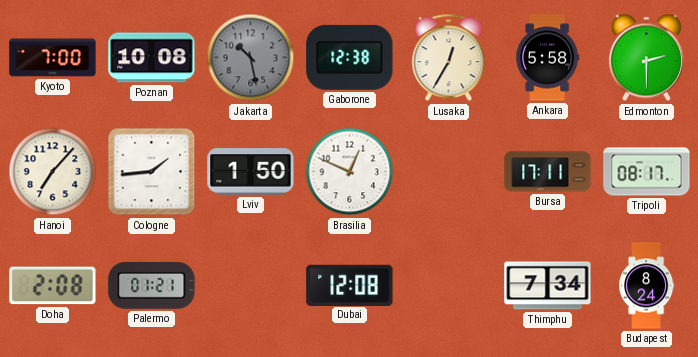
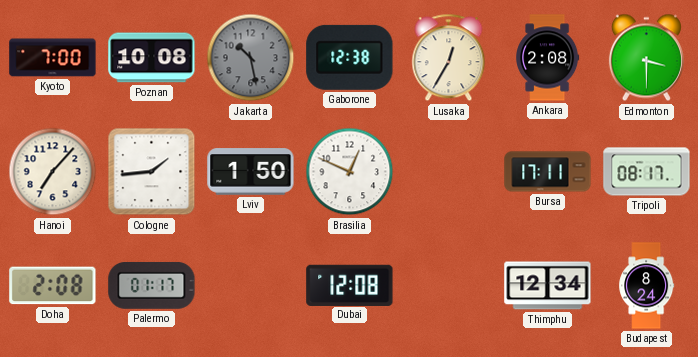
Ankara: 5:58 -> 2:08 (548, 58)
Edmonton: 2:30 -> 3:30 (646, 58)
Palermo: 01:21 -> 01:17 (152, 285)
Thimphu: 7:34 -> 12:34 (548, 286)
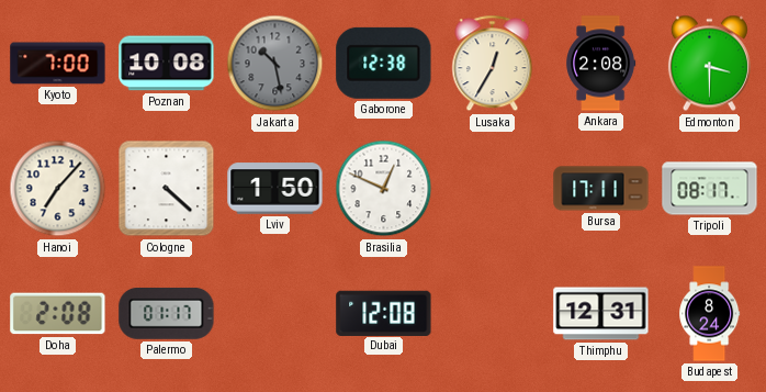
Cologne: 1:44 -> 4:22 (167, 189)
Thimphu: 12:34 -> 12:31 (601, 314)
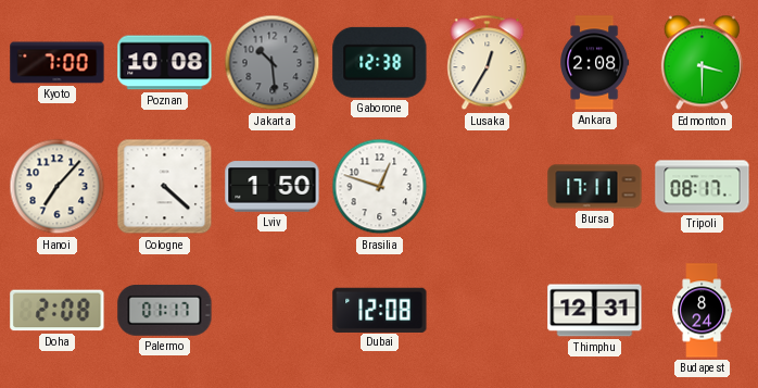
Jakarta: 10:28 -> 10:29 (273, 63)
Brasilia: 12:49 -> 12:48 (380, 187)
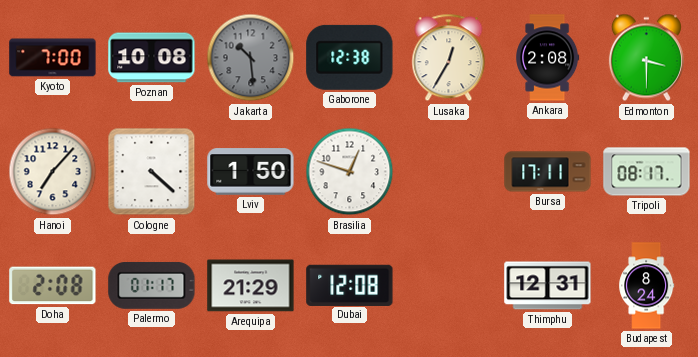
Arequipa: none -> 21:29 (251, 286)
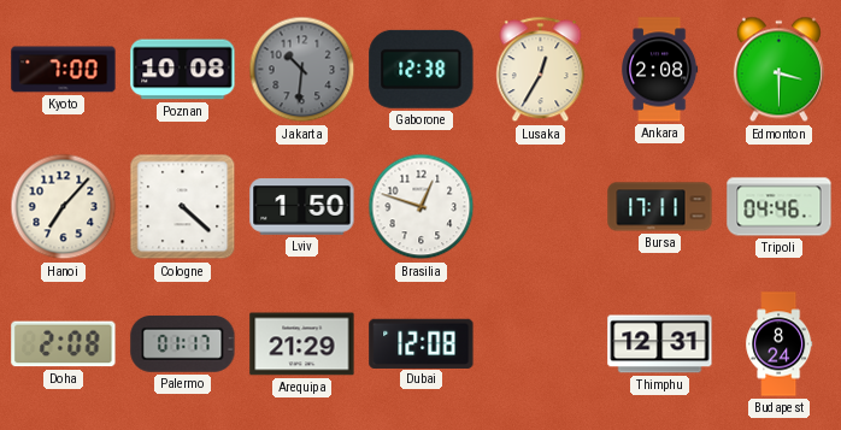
Jakarta: 10:29 -> 10:31 (302, 70)
Tripoli: 08:17 -> 04:46 (780, 207)
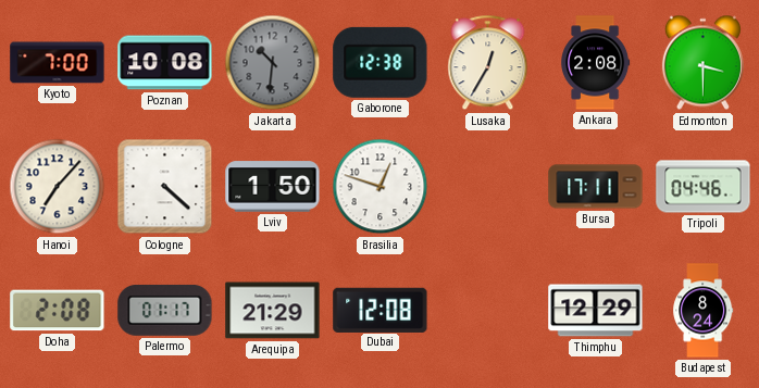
Thimphu: 12:31 -> 12:29 (596, 311)
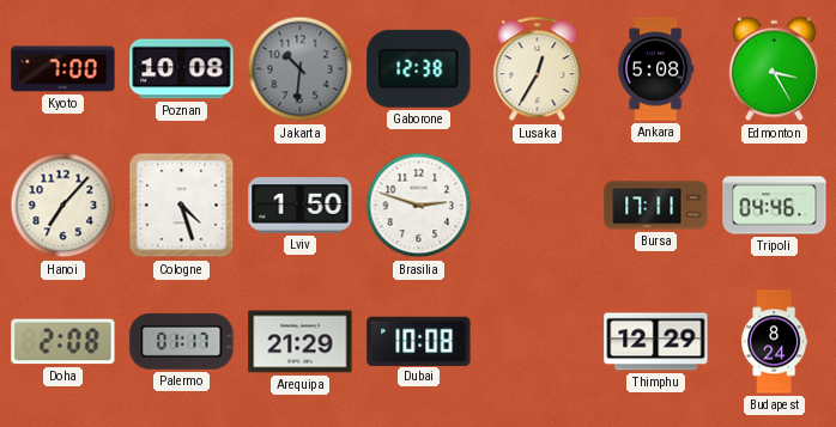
Ankara: 2:08 -> 5:08 (656, 69)
Edmonton: 3:30 -> 3:25 (774, 69)
Cologne: 4:22 -> 4:27 (182, 206)
Brasilia: 12:48 -> 2:48 (419, 206)
Dubai: 12:08 -> 10:08 (419, 341)
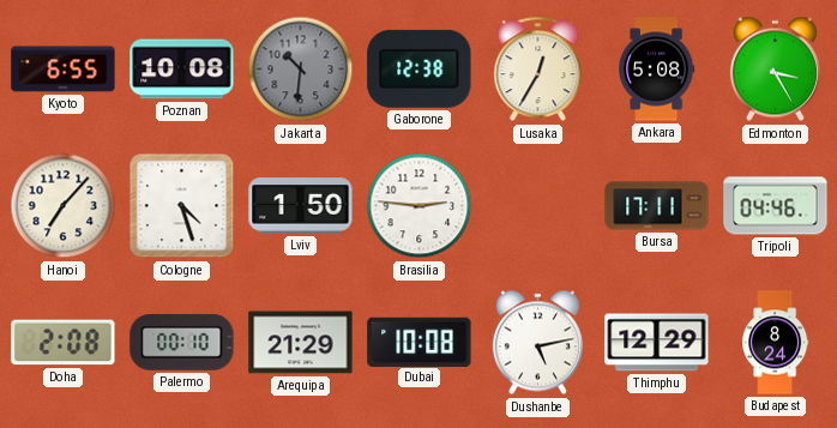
Kyoto: 7:00 -> 6:55 (64, 70)
Brasilia: 2:48 -> 2:46 (420, 206)
Palermo: 01:17 -> 00:10 (182, 342)
Dushanbe: none -> 5:13 (537, 343)
